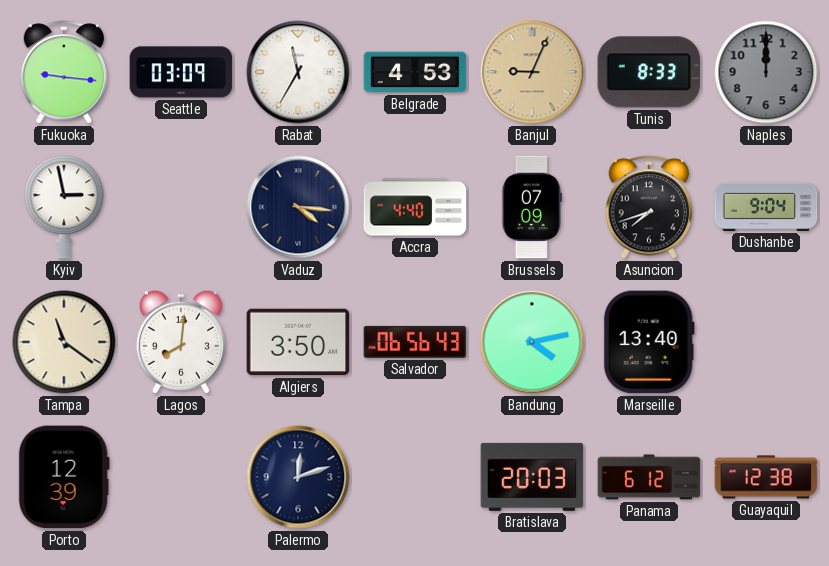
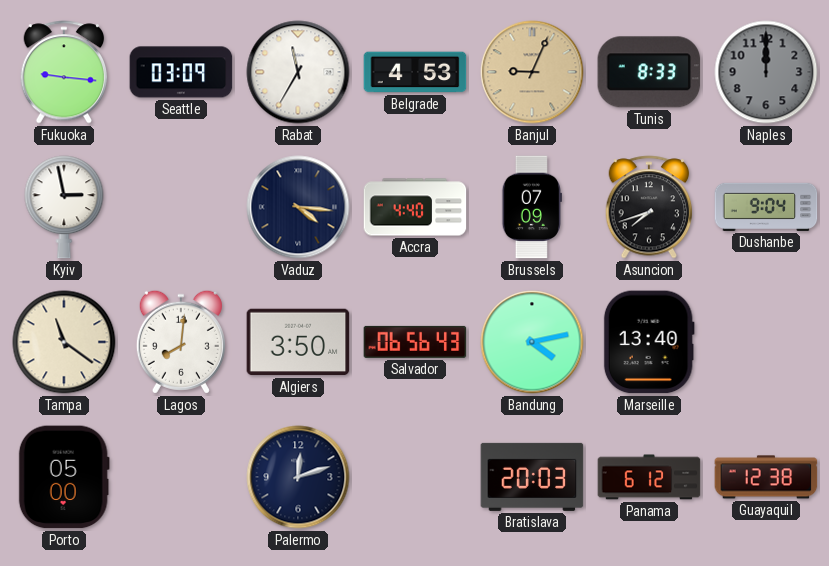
Porto: 12:39 -> 05:00 (64, 477)
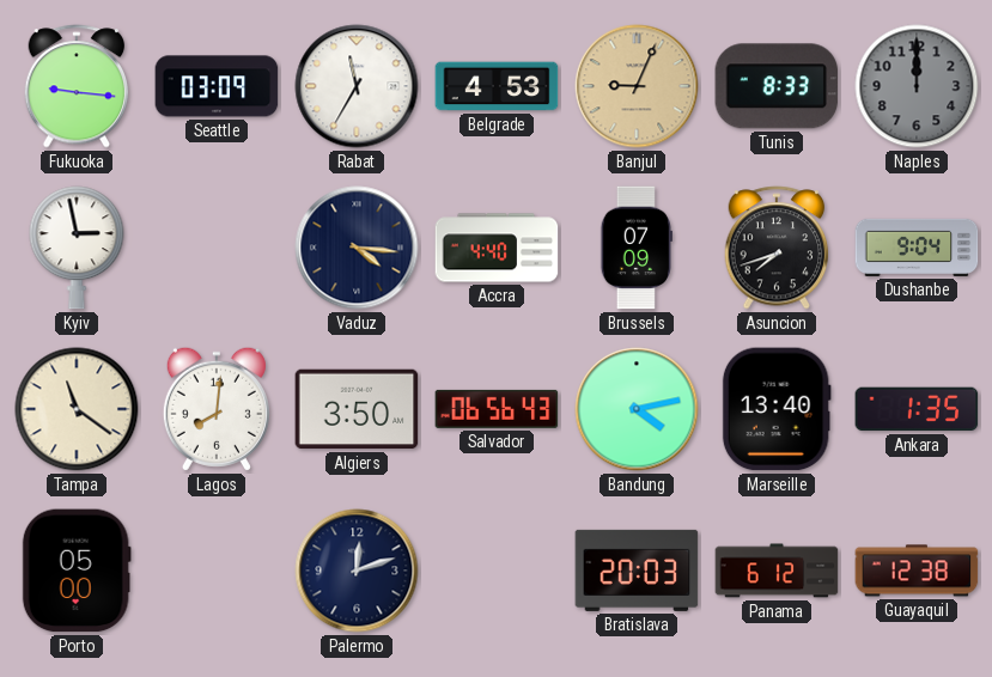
Ankara: none -> 1:35 (917, 409)
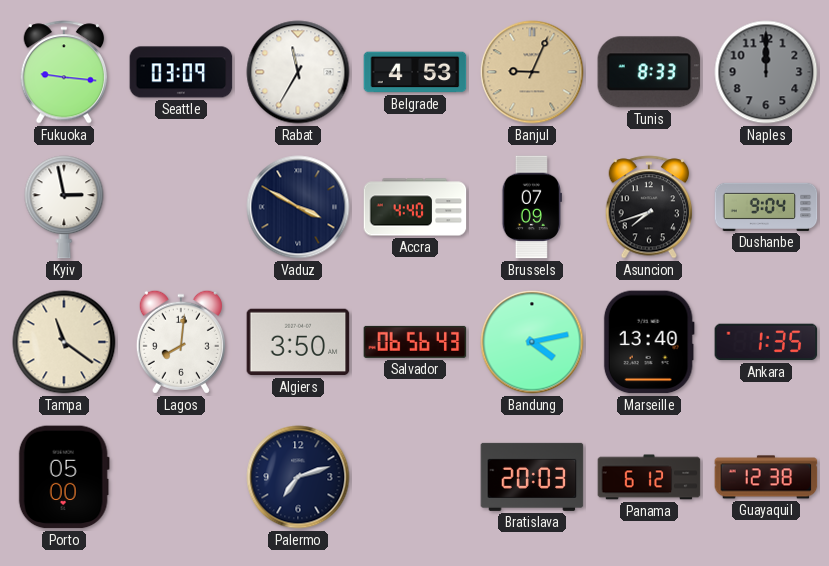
Vaduz: 4:16 -> 3:50 (298, 207)
Palermo: 12:12 -> 7:12 (298, 477)
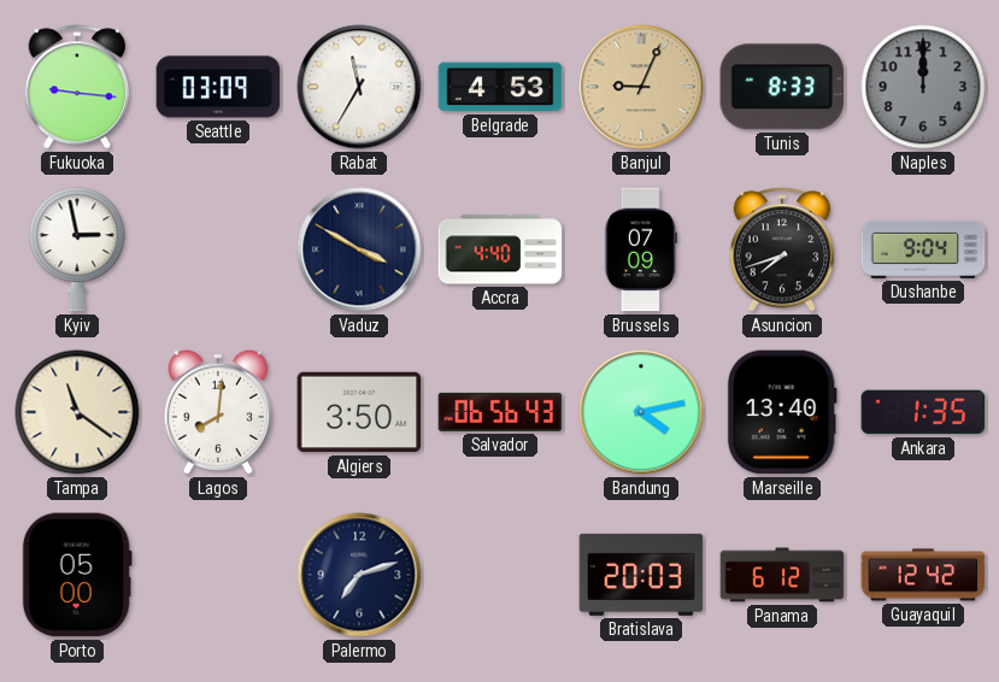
Guayaquil: 12:38 -> 12:42 (923, 575)
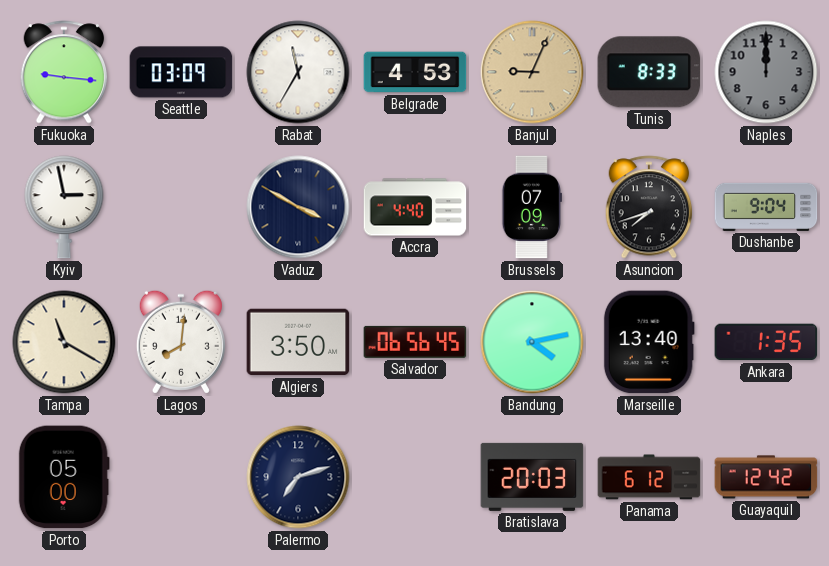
Tampa: 11:21 -> 11:20 (64, 342)
Salvador: 06:56:43 -> 06:56:45 (415, 342)
